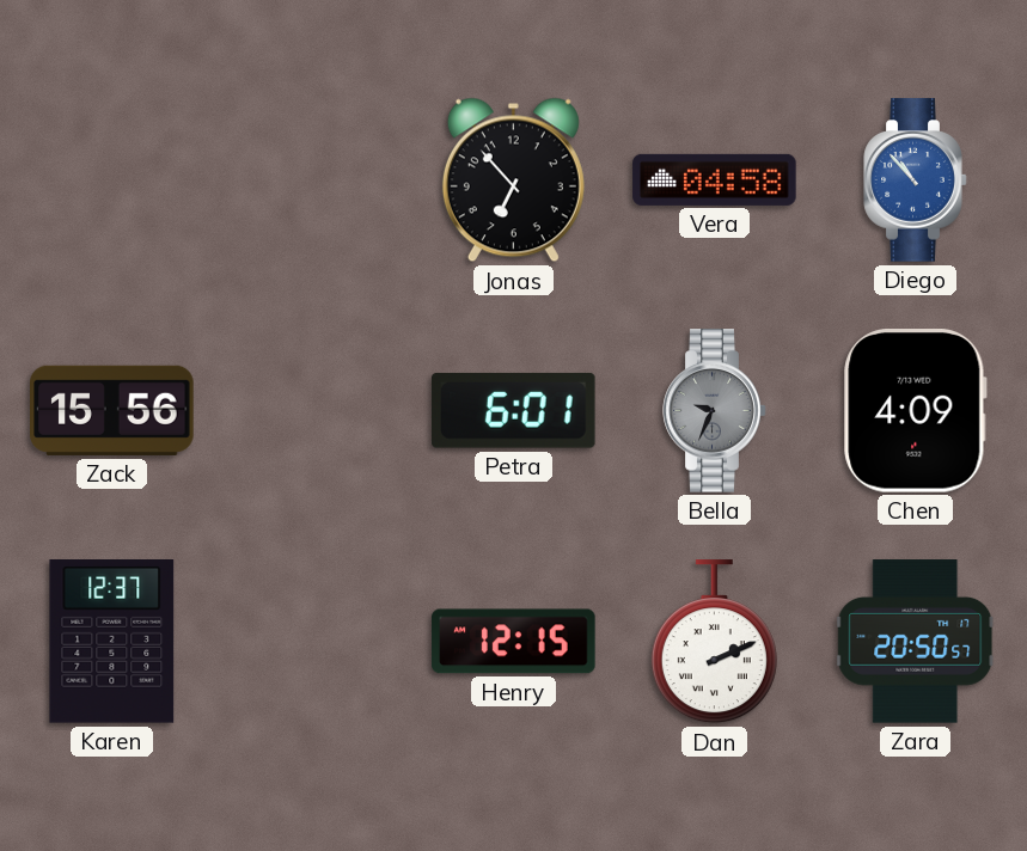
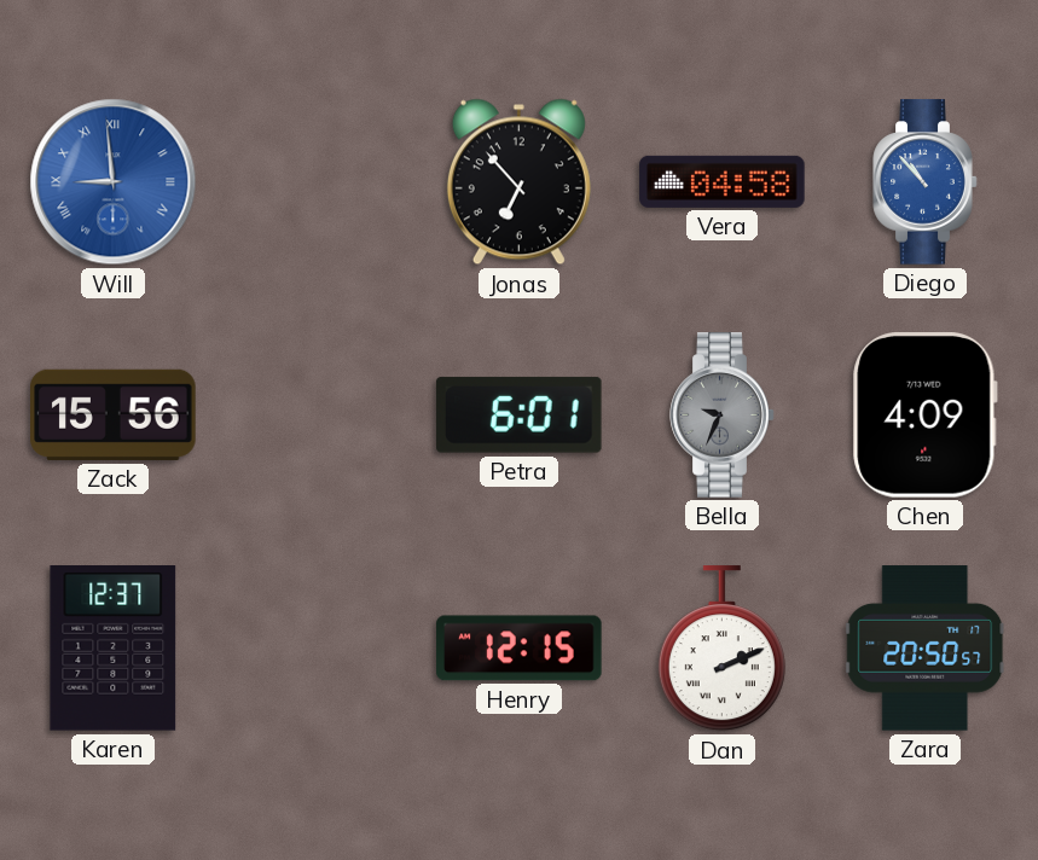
Will: none -> 8:59 (114, 182)
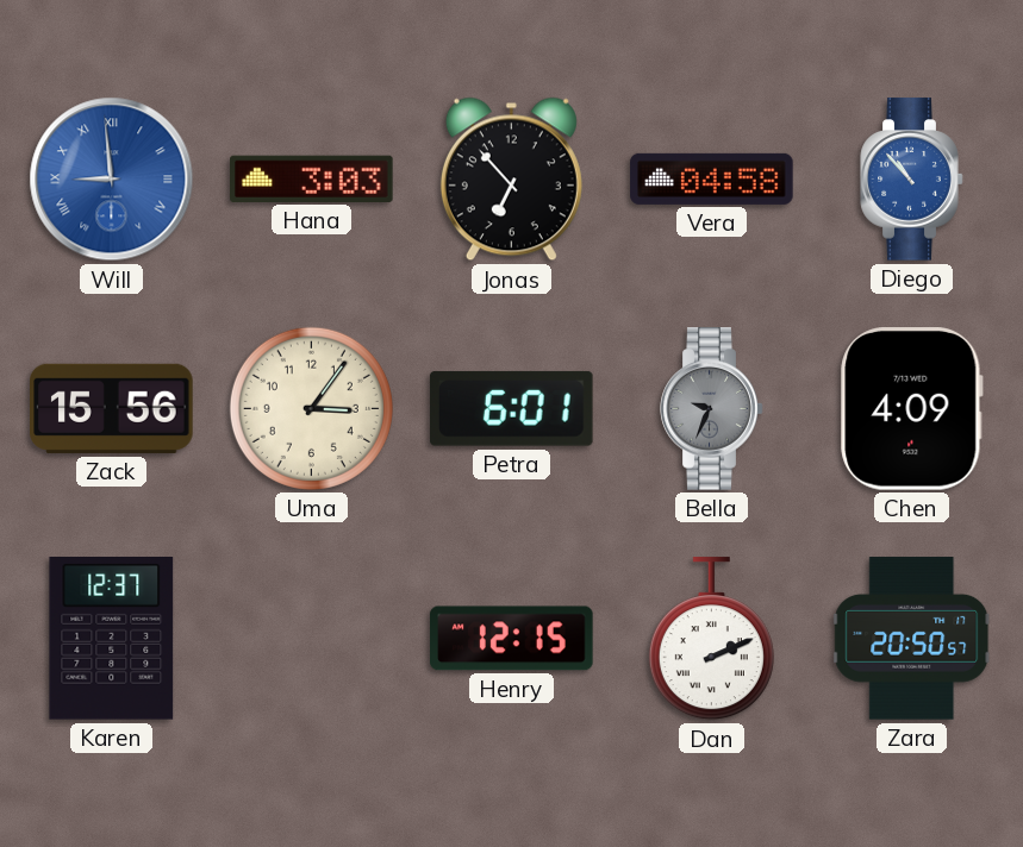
Hana: none -> 3:03 (312, 178)
Uma: none -> 3:06 (311, 408)
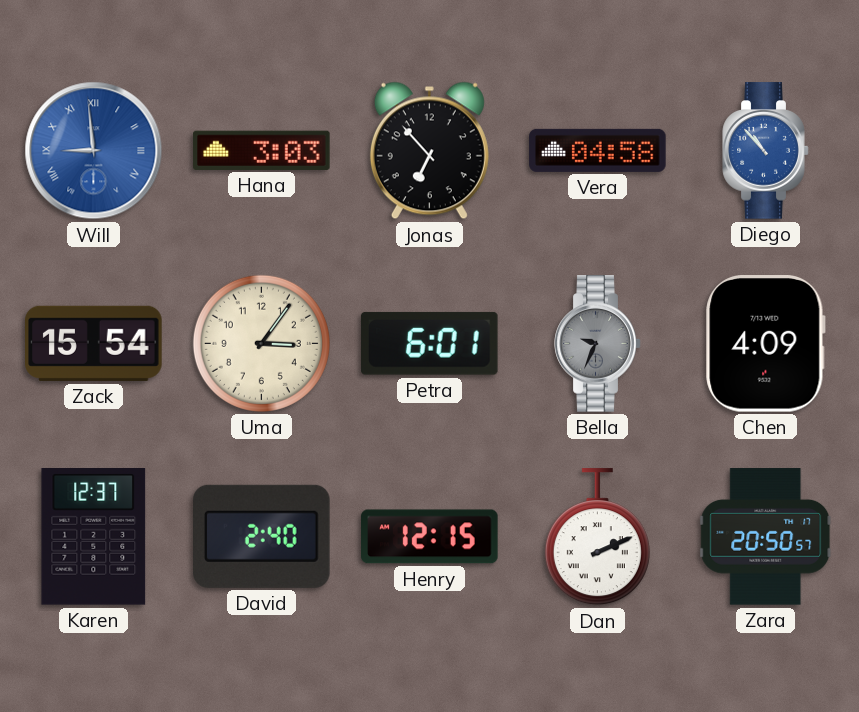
Zack: 15:56 -> 15:54 (94, 343)
David: none -> 2:40 (262, 536)
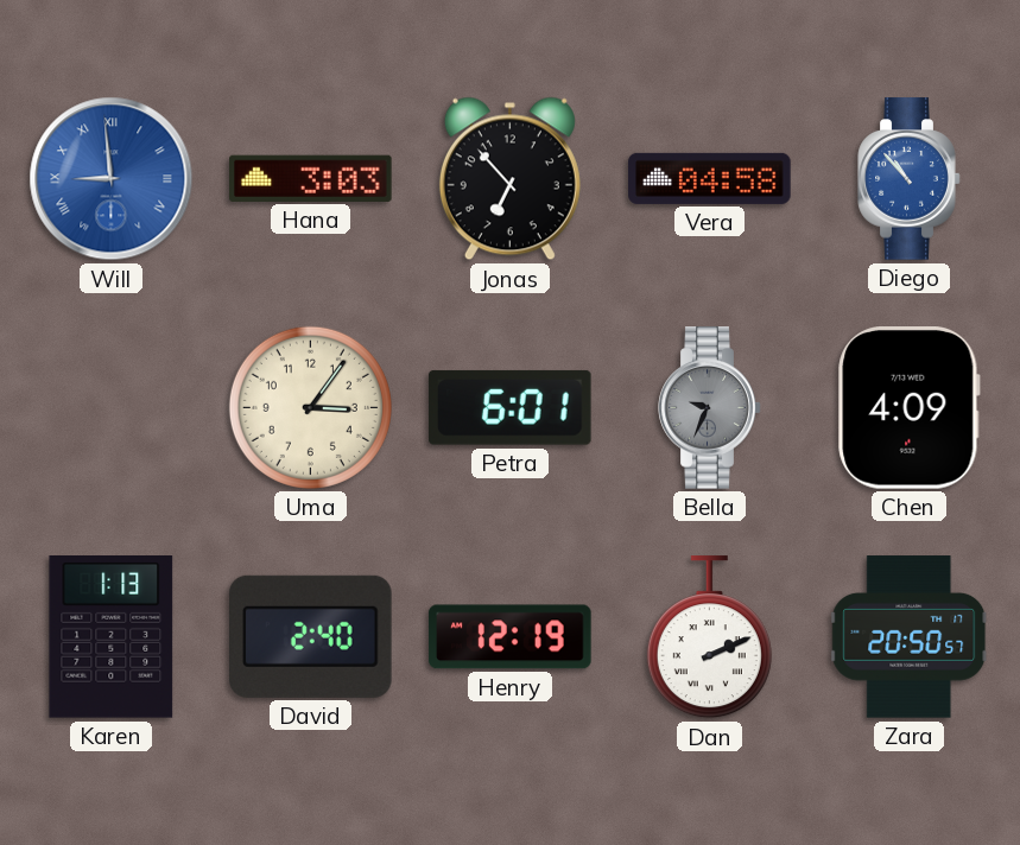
Zack: 15:54 -> none (94, 343)
Karen: 12:37 -> 1:13 (112, 637)
Henry: 12:15 -> 12:19 (511, 637)
